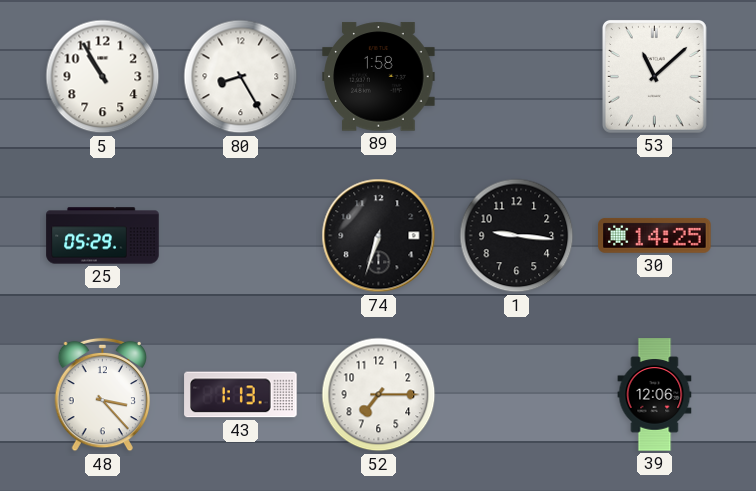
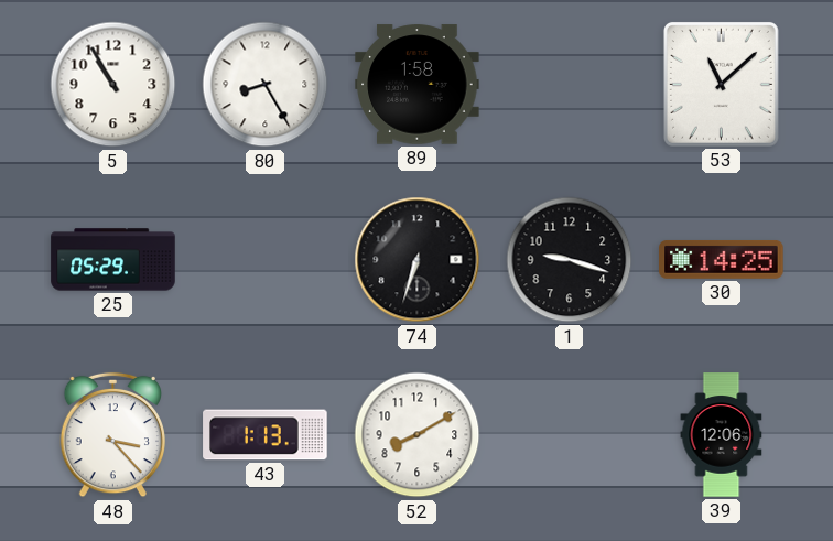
1: 9:16 -> 9:18 (570, 260)
52: 7:15 -> 8:10 (418, 435)
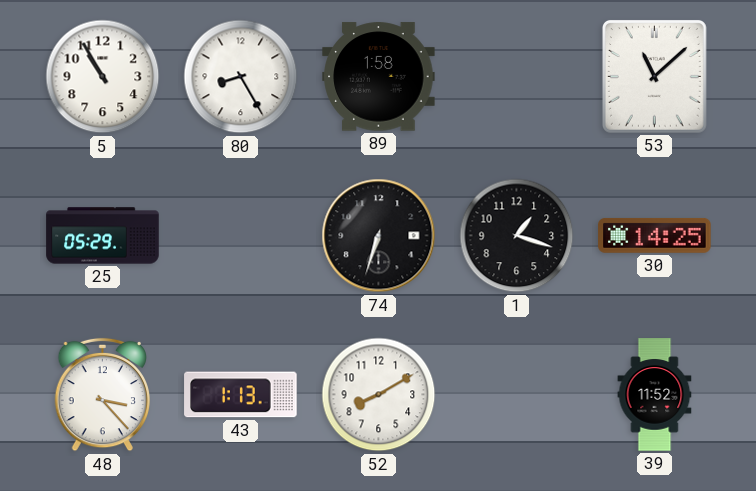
1: 9:18 -> 1:18 (517, 236)
39: 12:06 -> 11:52 (655, 395)
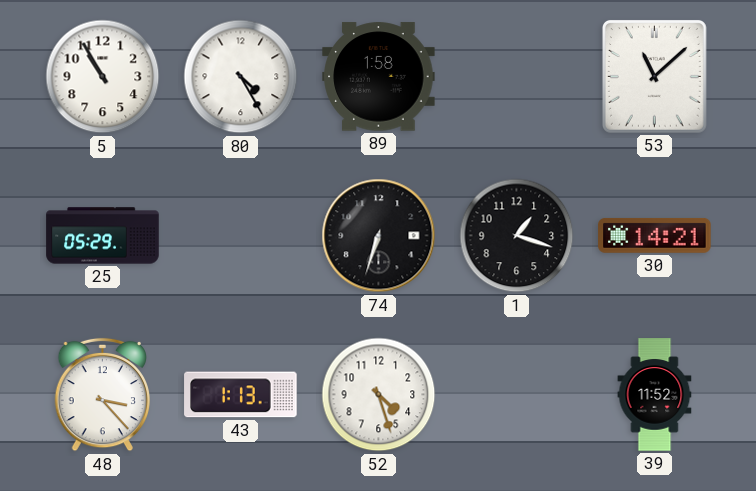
80: 8:25 -> 4:25 (241, 77)
30: 14:25 -> 14:21 (655, 235)
52: 8:10 -> 4:27 (379, 395)
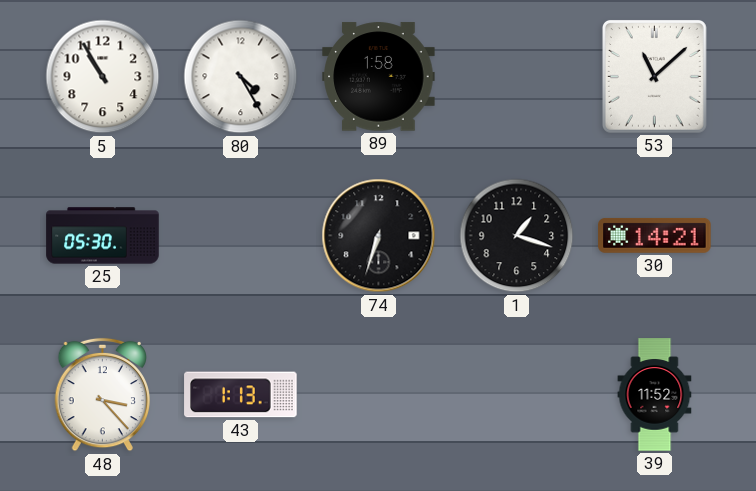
25: 05:29 -> 05:30 (103, 236)
52: 4:27 -> none (379, 395)
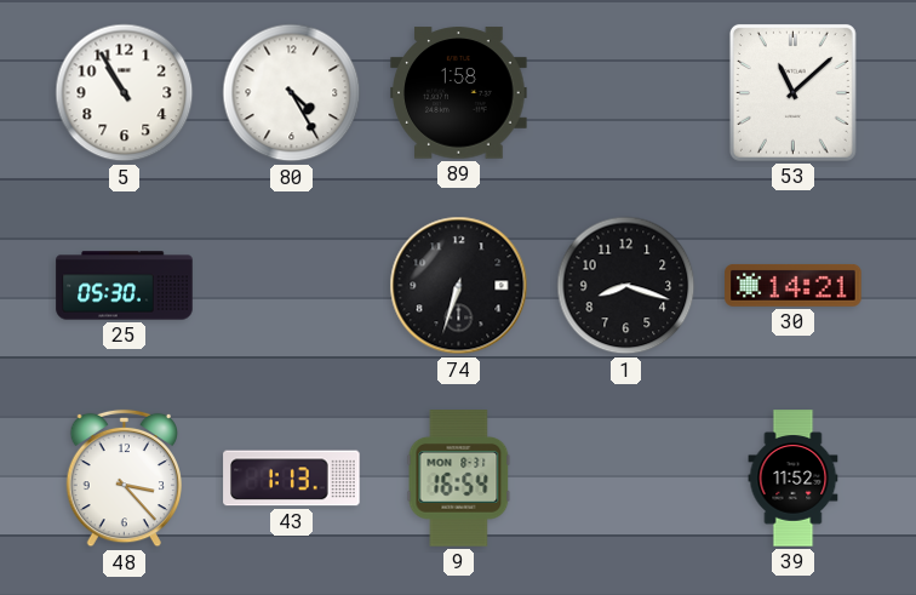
1: 1:18 -> 8:18 (626, 286)
9: none -> 16:54 (459, 479)
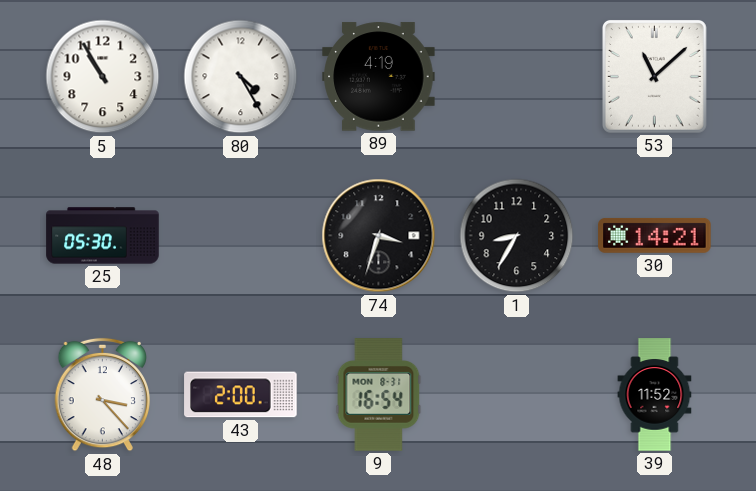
89: 1:58 -> 4:19 (379, 77)
74: 6:33 -> 3:33 (379, 236)
1: 8:18 -> 8:35 (517, 236)
43: 1:13 -> 2:00 (241, 395)
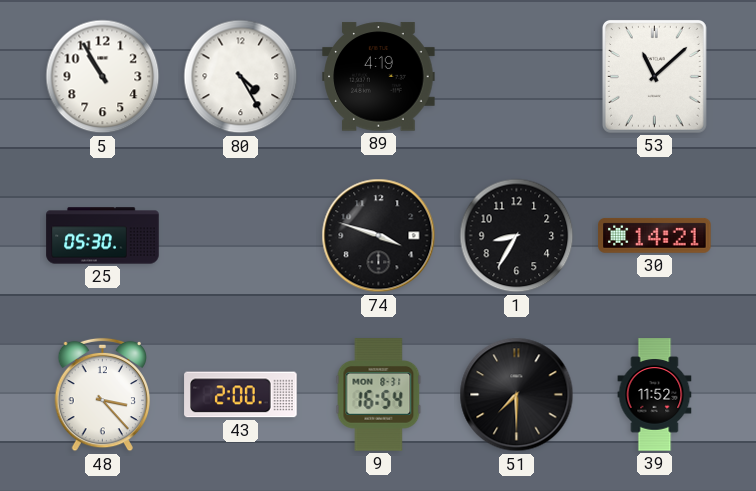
74: 3:33 -> 3:48 (379, 236)
51: none -> 7:30 (517, 395)
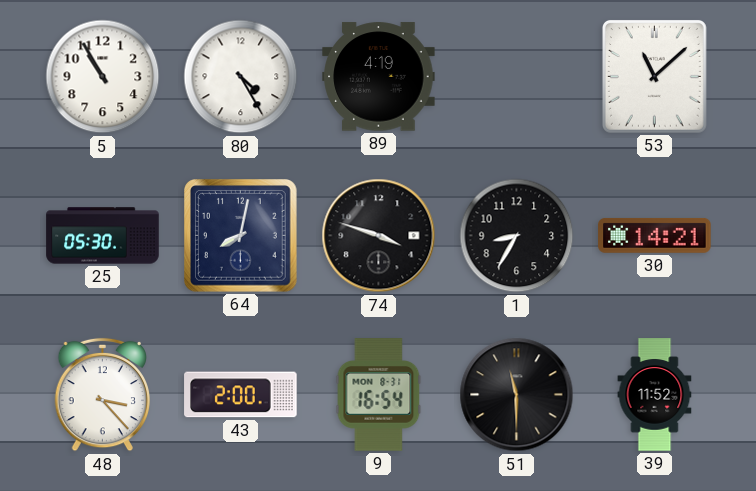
64: none -> 8:02 (241, 236)
51: 7:30 -> 11:30 (517, 395)
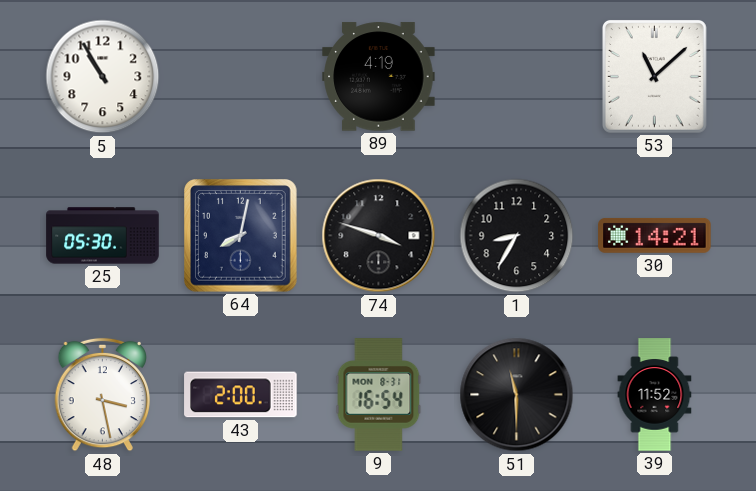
80: 4:25 -> none (241, 77)
48: 3:23 -> 3:28 (102, 395)
